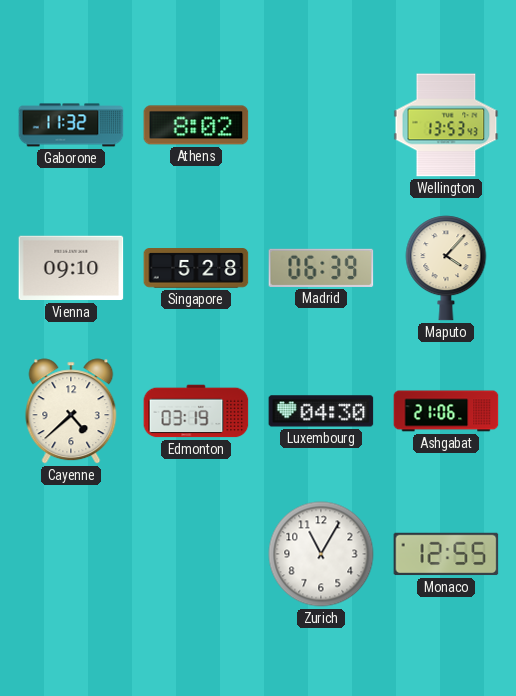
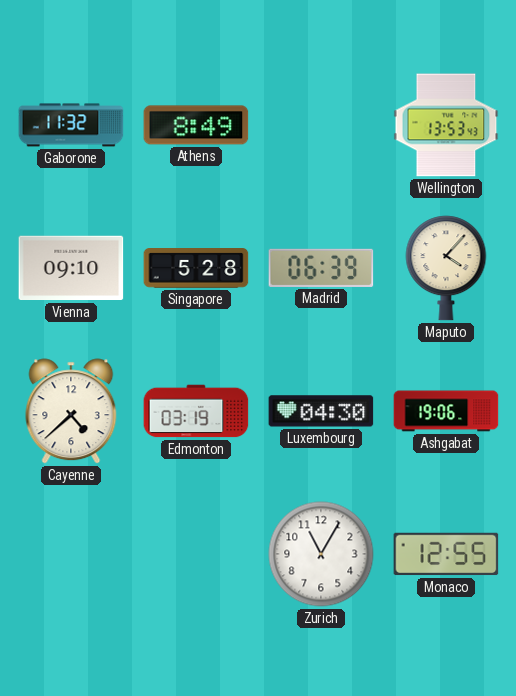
Athens: 8:02 -> 8:49 (196, 125)
Ashgabat: 21:06 -> 19:06 (446, 411)
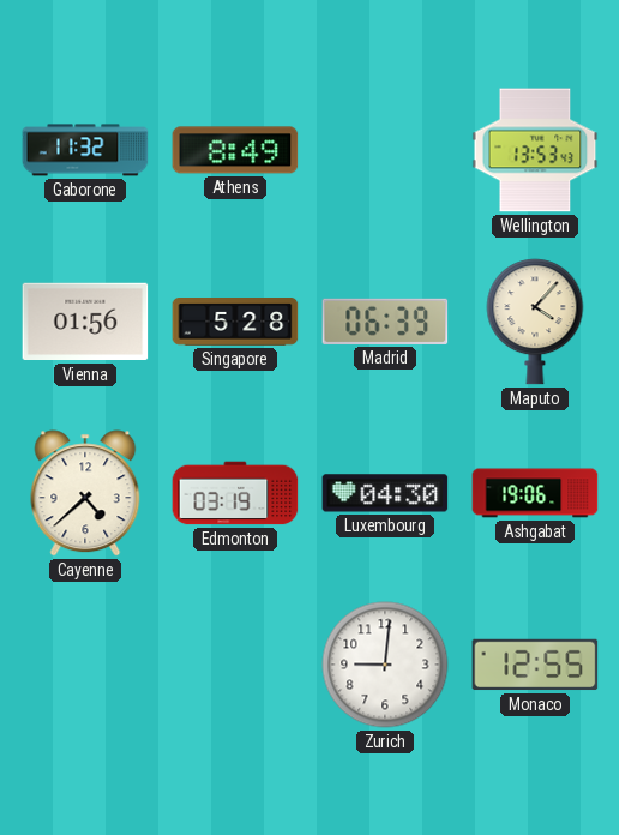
Vienna: 09:10 -> 01:56 (85, 322)
Zurich: 11:05 -> 9:01 (385, 665)
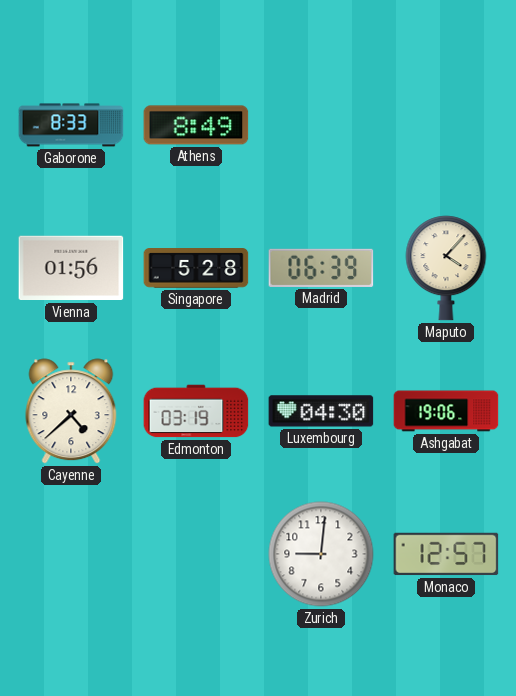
Gaborone: 11:32 -> 8:33 (71, 125)
Wellington: 13:53 -> none (535, 150)
Monaco: 12:55 -> 12:57 (446, 554)
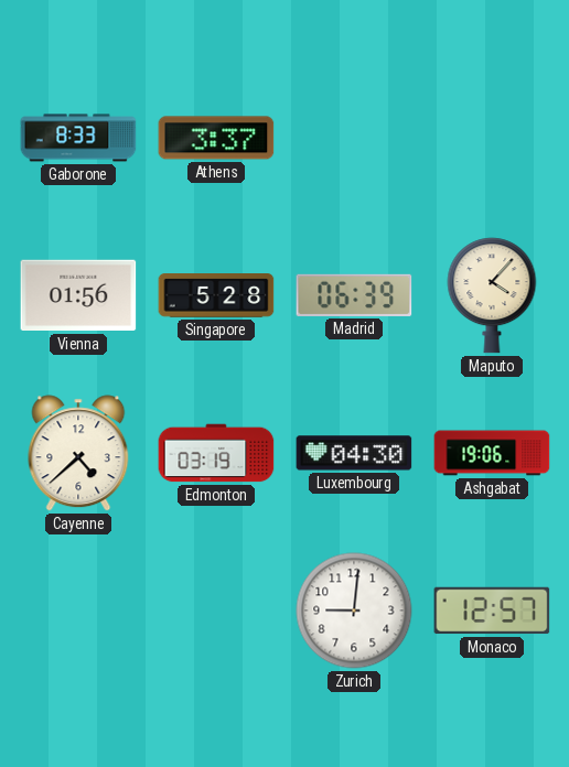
Athens: 8:49 -> 3:37 (216, 138)
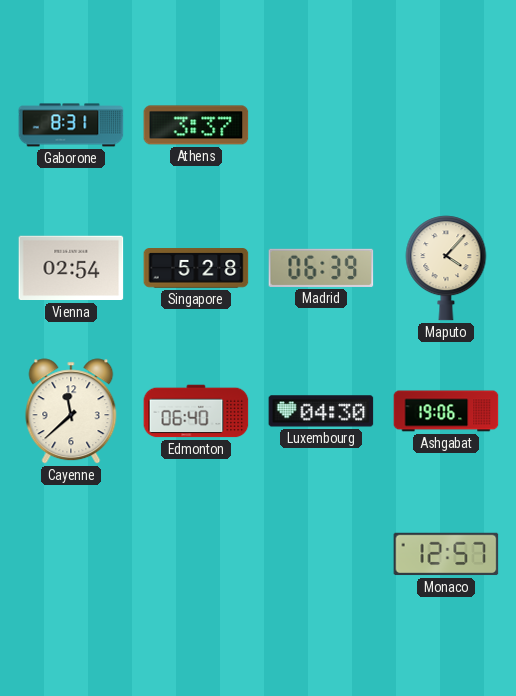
Gaborone: 8:33 -> 8:31 (71, 125)
Vienna: 01:56 -> 02:54 (71, 268)
Cayenne: 4:38 -> 11:38 (71, 411)
Edmonton: 03:19 -> 06:40 (196, 411)
Zurich: 9:01 -> none (354, 611)
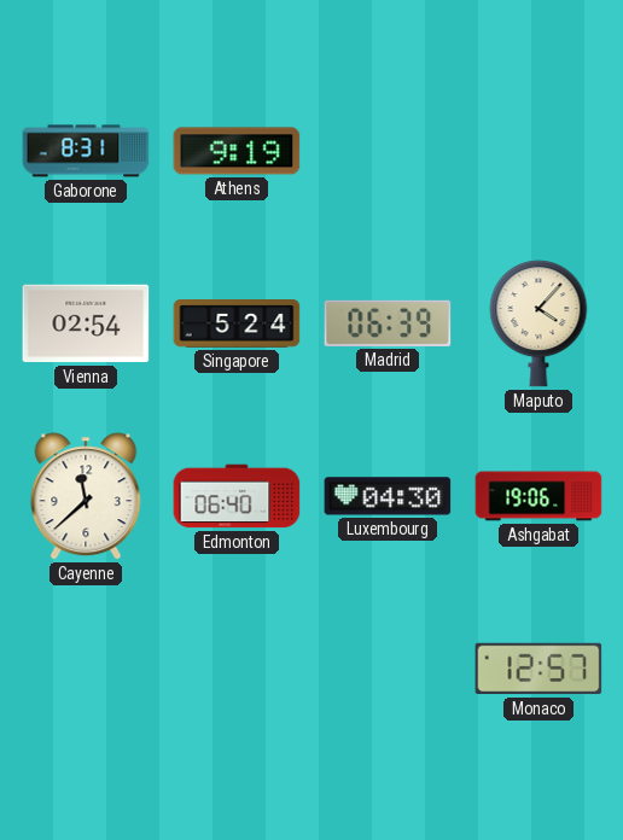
Athens: 3:37 -> 9:19 (237, 151)
Singapore: 5:28 -> 5:24 (237, 323)
